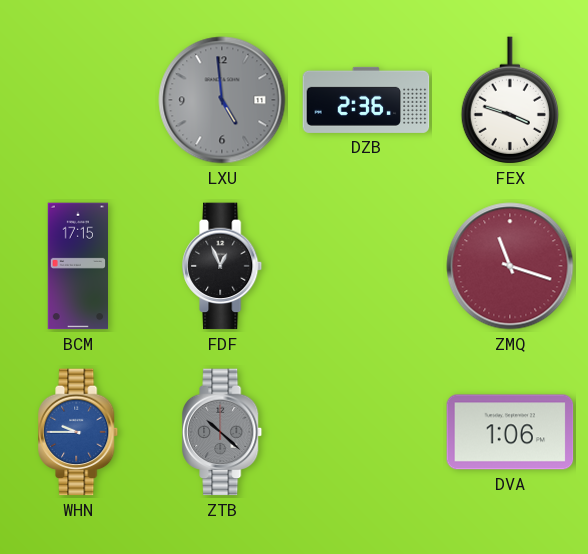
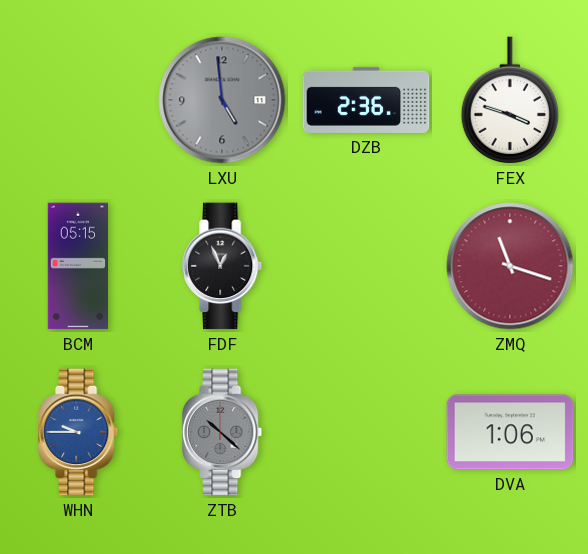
BCM: 17:15 -> 05:15 (77, 266)
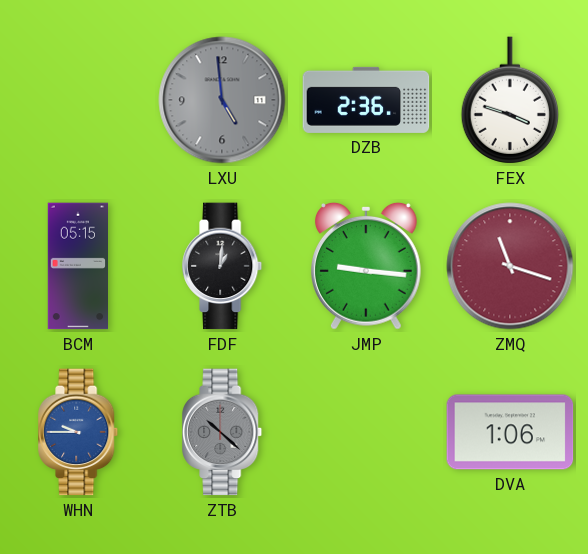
FDF: 12:56 -> 1:01 (223, 266)
JMP: none -> 9:16 (366, 266)
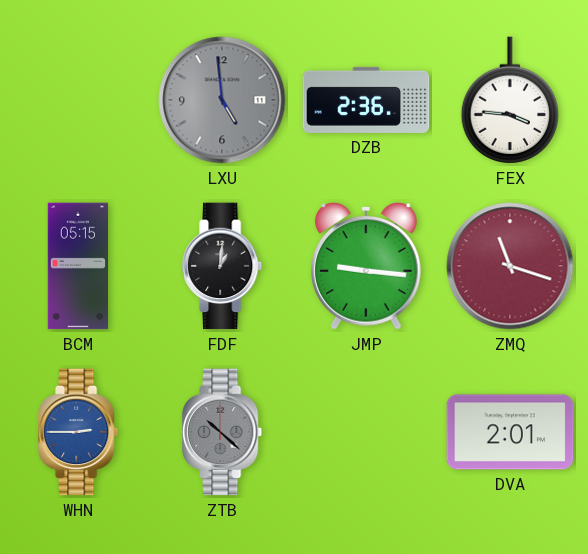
FEX: 3:48 -> 3:46 (509, 100)
WHN: 9:45 -> 2:45 (79, 432)
DVA: 1:06 -> 2:01 (510, 432)
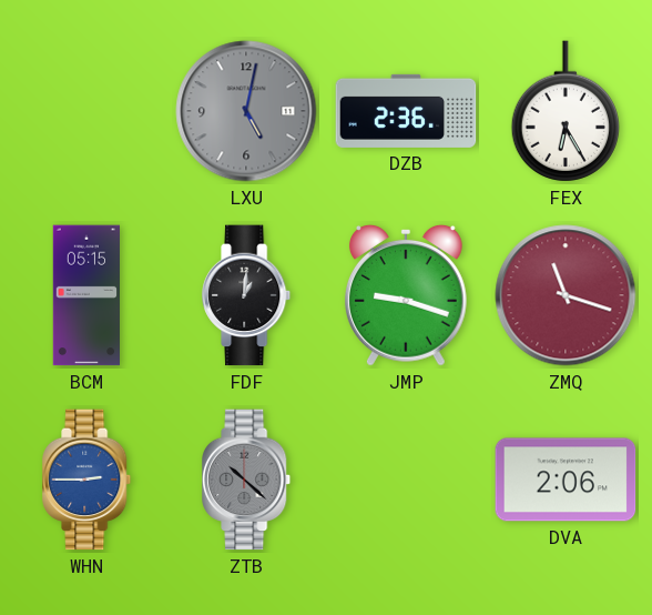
LXU: 4:59 -> 5:02 (246, 111)
FEX: 3:46 -> 6:25 (564, 111)
JMP: 9:16 -> 9:18 (406, 295)
DVA: 2:01 -> 2:06 (566, 480)
